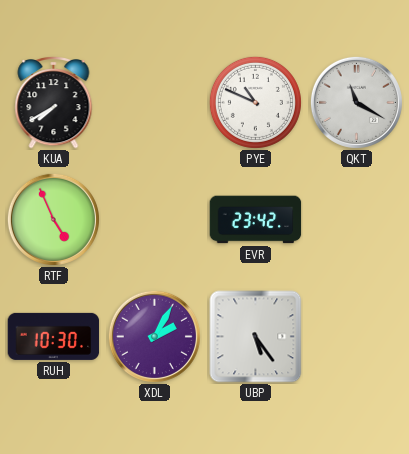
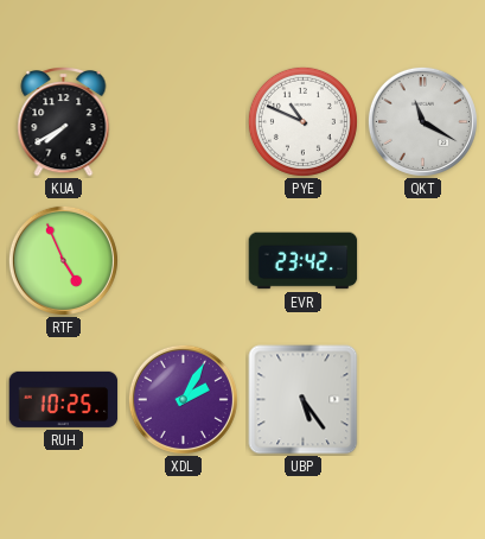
RUH: 10:30 -> 10:25 (64, 399)
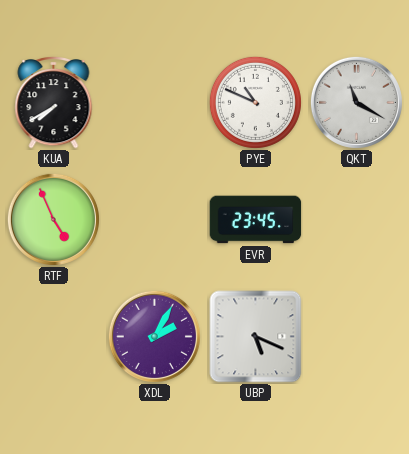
EVR: 23:42 -> 23:45 (256, 220)
RUH: 10:25 -> none (64, 399)
UBP: 5:24 -> 5:19 (256, 337)
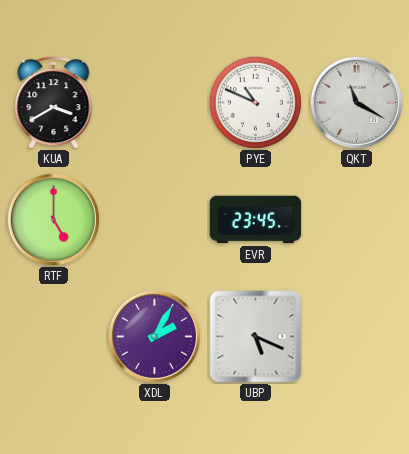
KUA: 7:40 -> 3:40 (54, 102)
RTF: 4:56 -> 5:00 (53, 219)
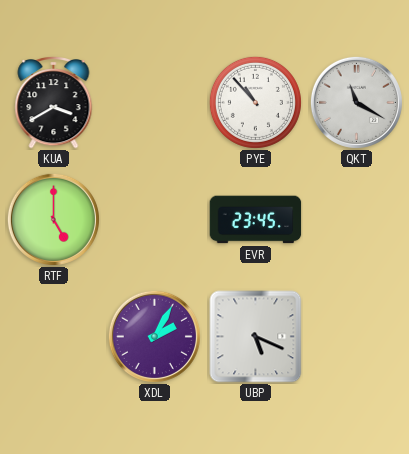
PYE: 10:49 -> 10:53 (255, 102)
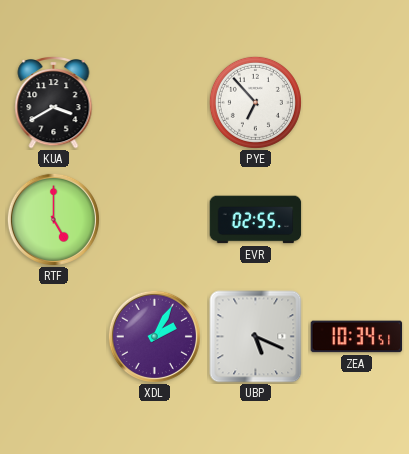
PYE: 10:53 -> 6:53 (255, 102)
QKT: 11:20 -> none (356, 102)
EVR: 23:45 -> 02:55 (256, 220)
ZEA: none -> 10:34 (357, 337)
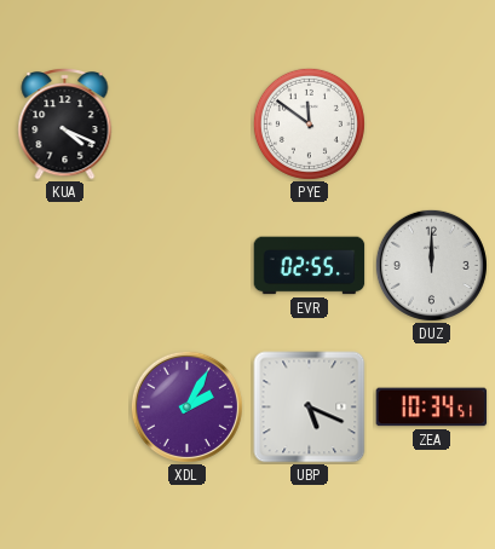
KUA: 3:40 -> 4:19 (65, 123)
PYE: 6:53 -> 11:51 (309, 123)
RTF: 5:00 -> none (53, 219)
DUZ: none -> 12:00 (431, 265)
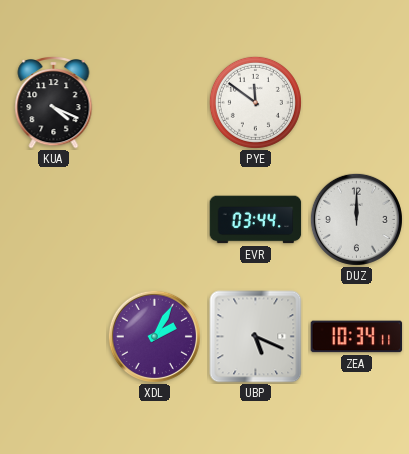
EVR: 02:55 -> 03:44 (256, 220)
ZEA: 10:34:51 -> 10:34:11 (357, 337)
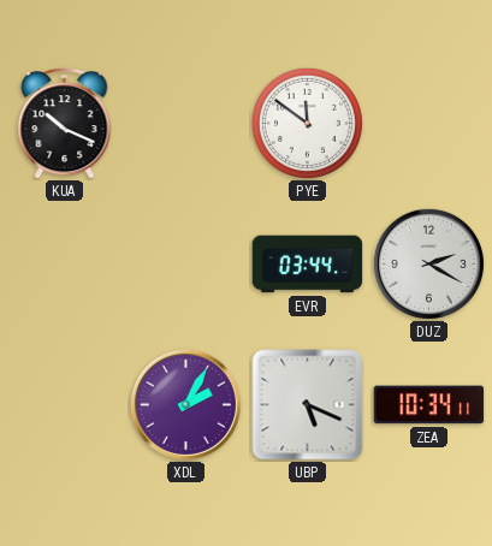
KUA: 4:19 -> 10:19 (65, 123)
DUZ: 12:00 -> 2:20 (428, 263)
